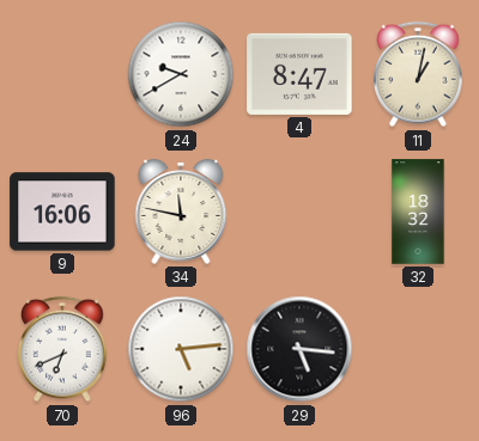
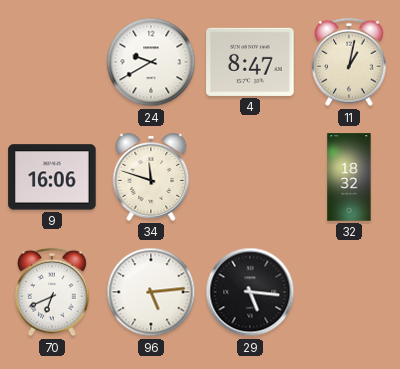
34: 11:47 -> 11:48 (151, 178)
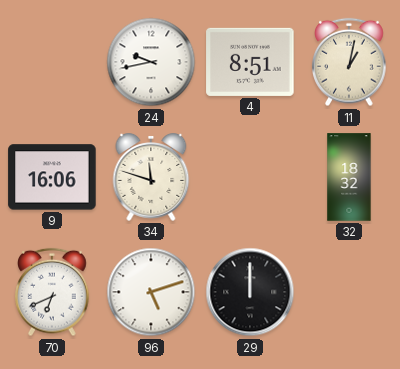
24: 9:40 -> 9:43 (151, 62)
4: 8:47 -> 8:51 (250, 62)
96: 5:14 -> 5:12 (151, 292)
29: 5:16 -> 12:00 (250, 292)
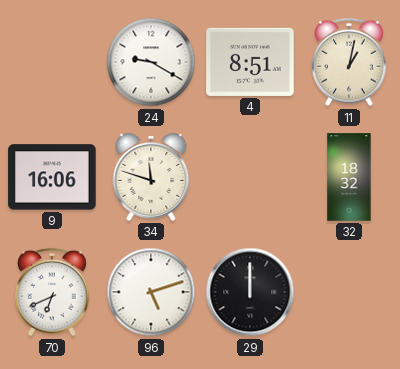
24: 9:43 -> 9:20 (151, 62)
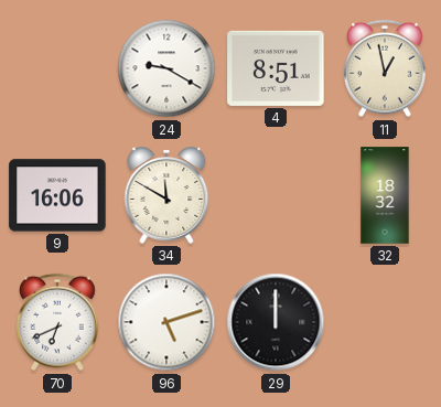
11: 1:02 -> 12:58 (385, 68)
34: 11:48 -> 11:50 (166, 196)
